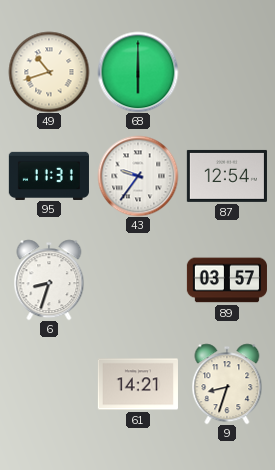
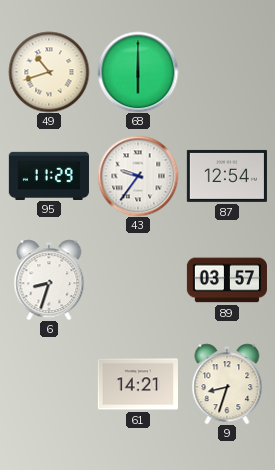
95: 11:31 -> 11:29 (49, 175)
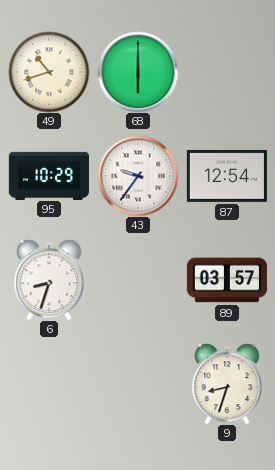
95: 11:29 -> 10:29 (49, 175)
61: 14:21 -> none (138, 384)
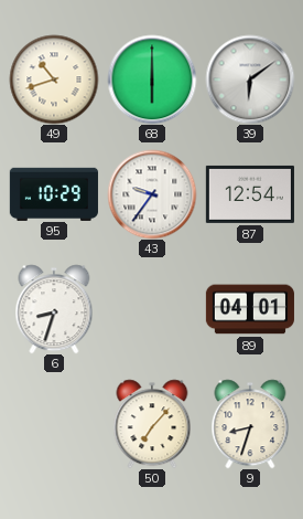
39: none -> 6:09 (250, 80)
89: 03:57 -> 04:01 (250, 309)
50: none -> 7:07 (152, 424)
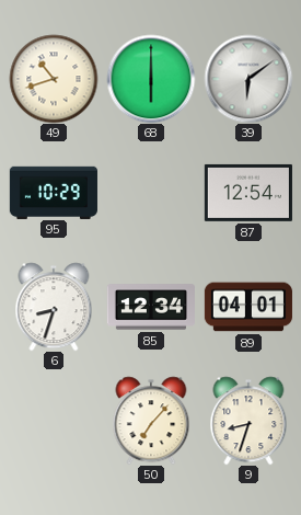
43: 9:36 -> none (152, 194)
85: none -> 12:34 (151, 307)
